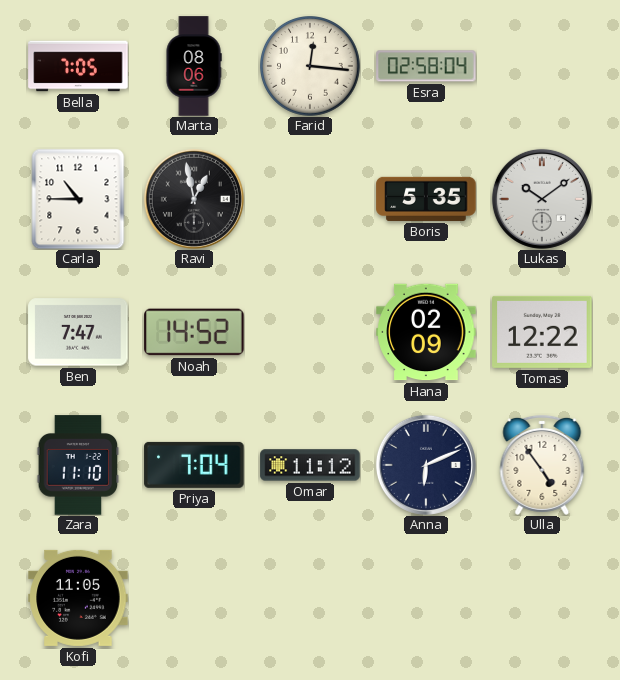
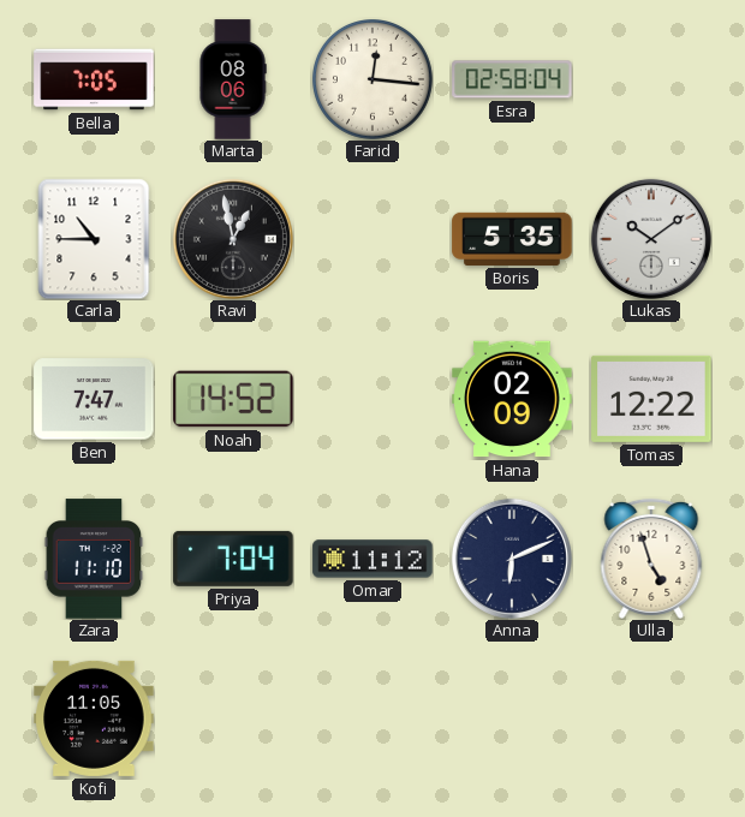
Ulla: 4:54 -> 4:57 (651, 559)
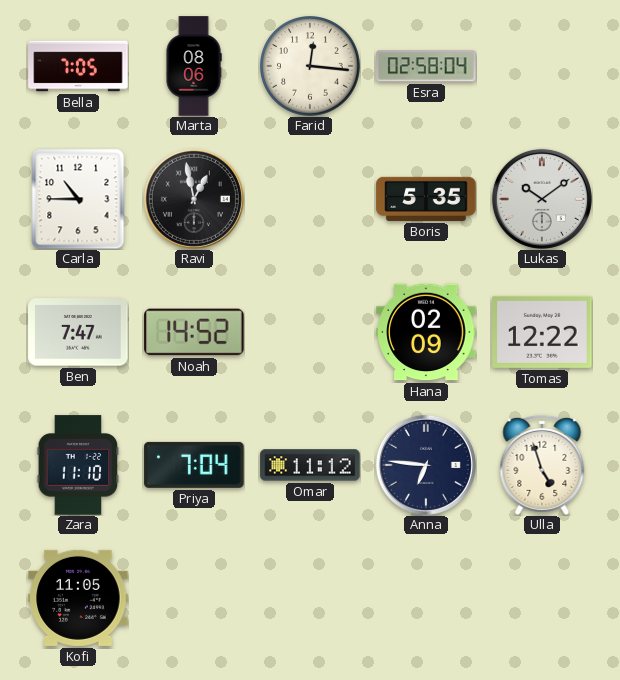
Anna: 6:11 -> 6:46 (426, 465)
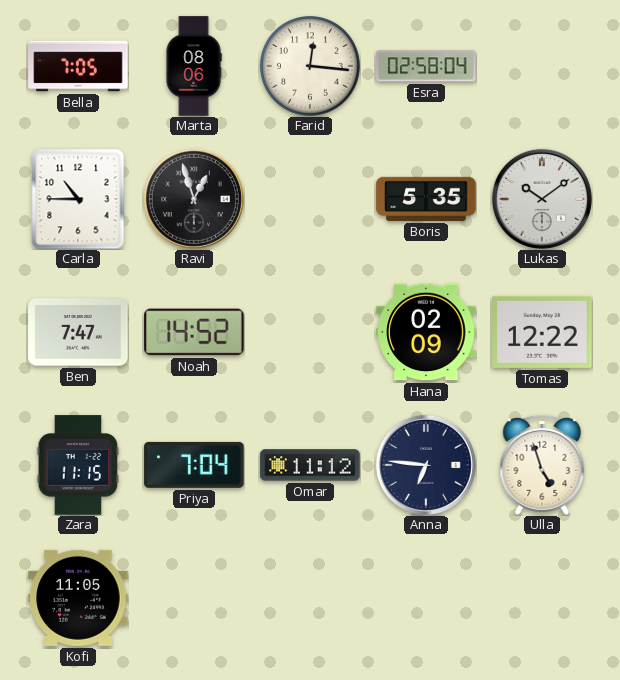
Ravi: 12:58 -> 12:57 (194, 199)
Zara: 11:10 -> 11:15 (78, 465)
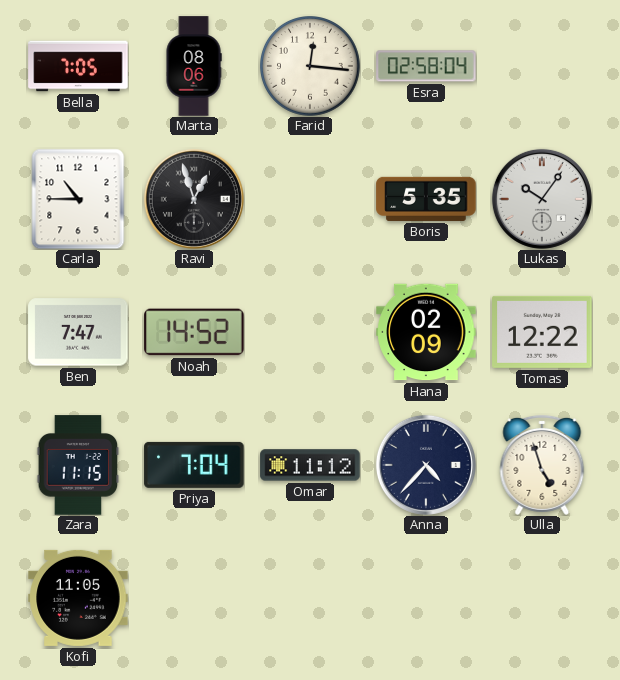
Lukas: 10:09 -> 10:06 (542, 199)
Anna: 6:46 -> 4:37 (426, 465)
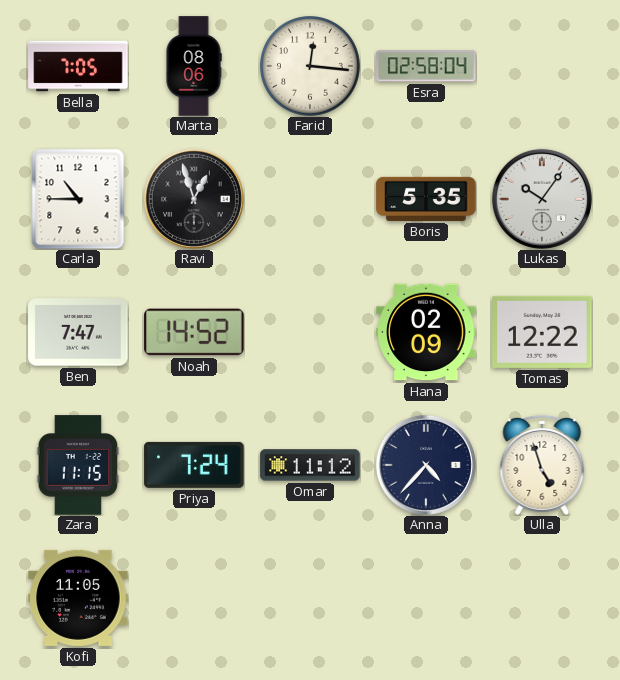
Priya: 7:04 -> 7:24 (194, 465)
